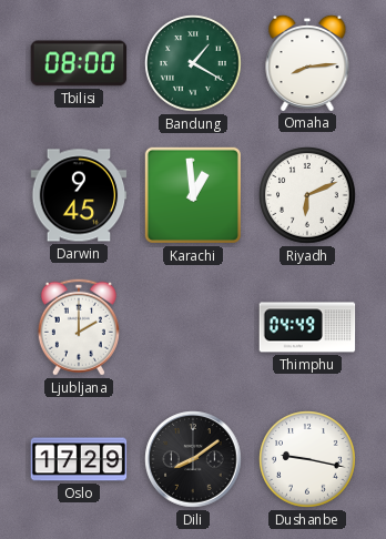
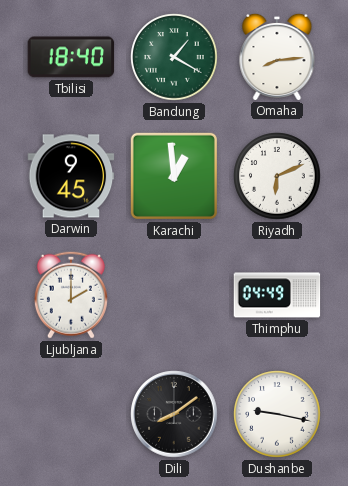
Tbilisi: 08:00 -> 18:40 (71, 57)
Oslo: 17:29 -> none (79, 459)
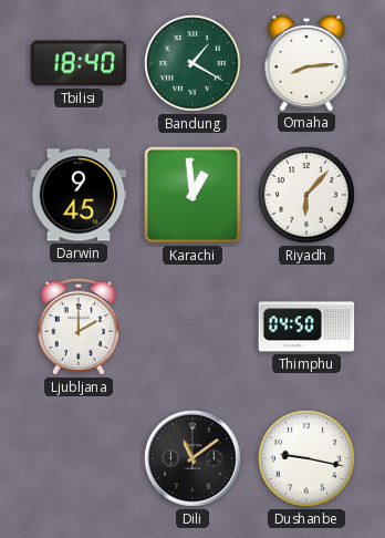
Riyadh: 6:11 -> 6:07 (306, 195)
Thimphu: 04:49 -> 04:50 (306, 327)
Dili: 8:09 -> 11:09 (192, 458)
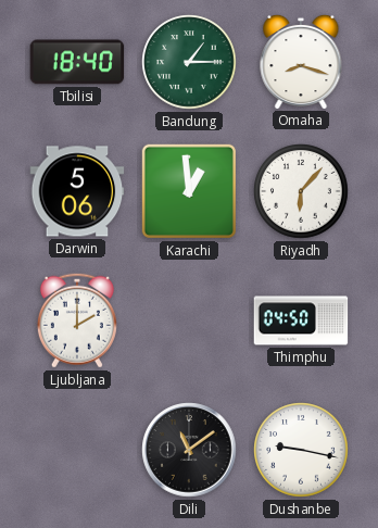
Bandung: 1:20 -> 1:15 (189, 62)
Omaha: 8:14 -> 8:18 (301, 61)
Darwin: 9:45 -> 5:06 (77, 191)
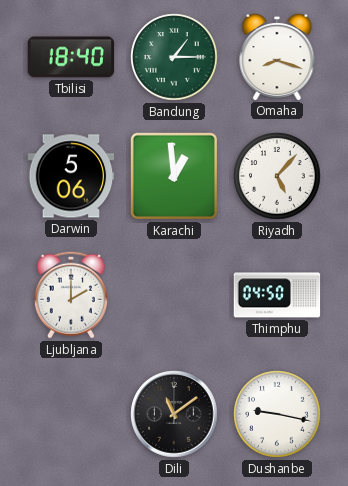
Riyadh: 6:07 -> 5:07 (277, 176)
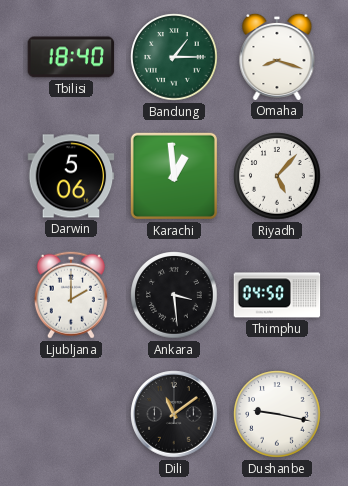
Ankara: none -> 3:29 (174, 295)
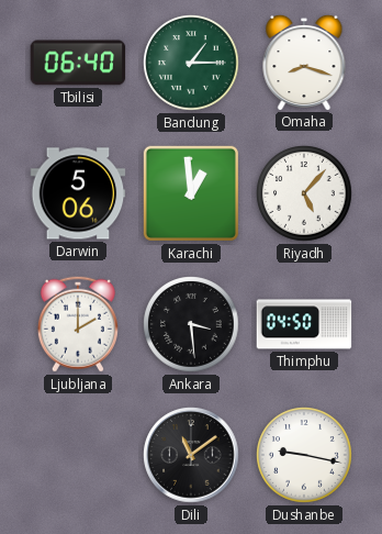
Tbilisi: 18:40 -> 06:40 (78, 63)
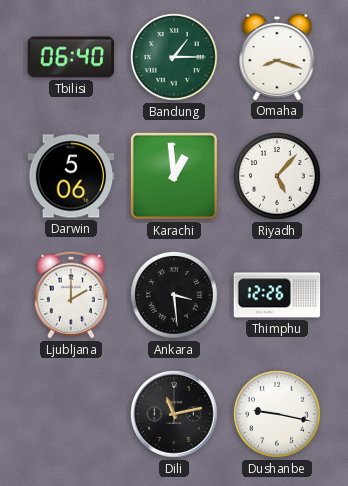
Thimphu: 04:50 -> 12:26 (277, 295)
Dili: 11:09 -> 11:13 (174, 414)
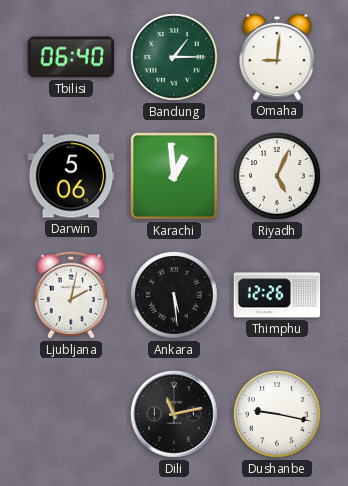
Omaha: 8:18 -> 9:01 (277, 56)
Riyadh: 5:07 -> 5:04 (277, 176)
Ljubljana: 2:00 -> 2:02 (71, 295)
Ankara: 3:29 -> 5:29 (174, 295)
